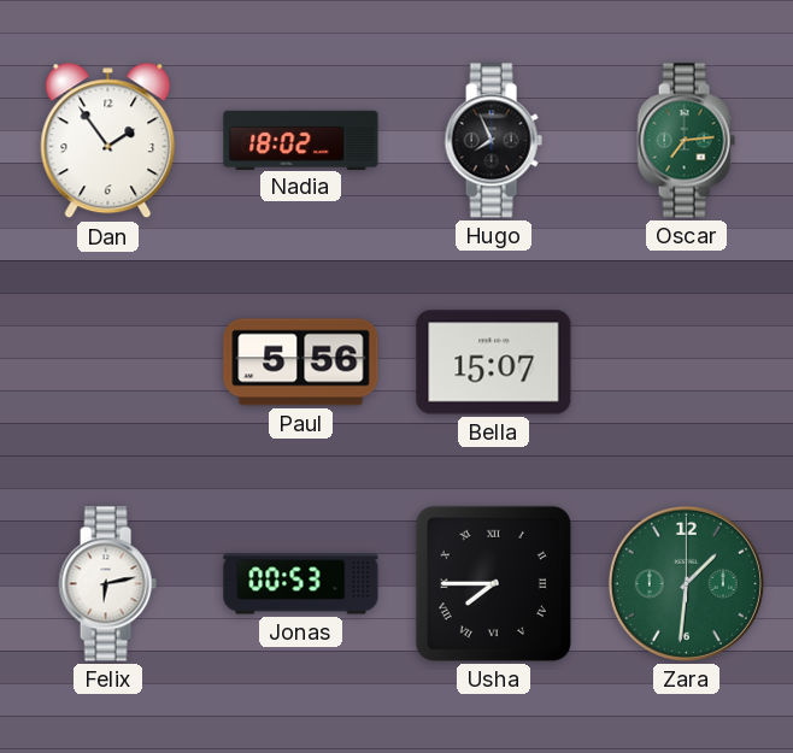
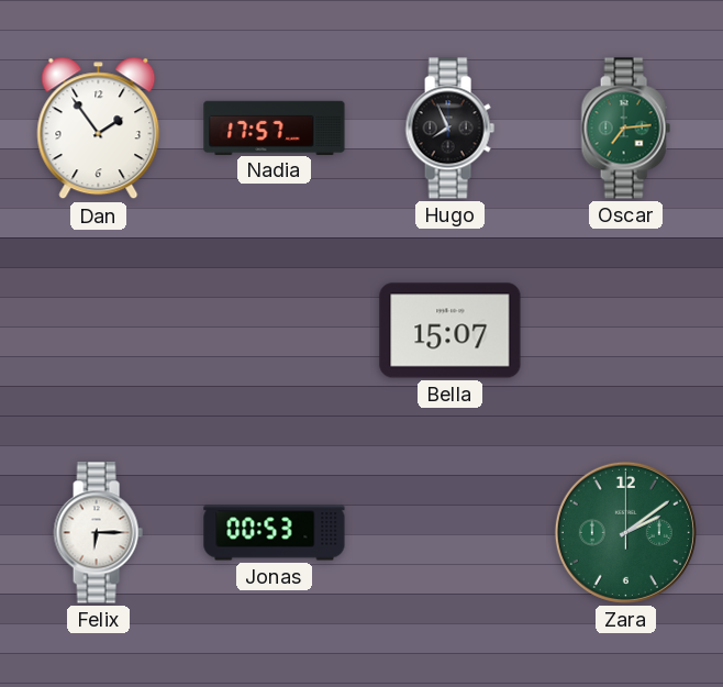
Nadia: 18:02 -> 17:57 (275, 128)
Paul: 5:56 -> none (301, 363)
Felix: 6:13 -> 6:15 (98, 533)
Usha: 7:45 -> none (493, 583)
Zara: 1:31 -> 2:09 (625, 532)
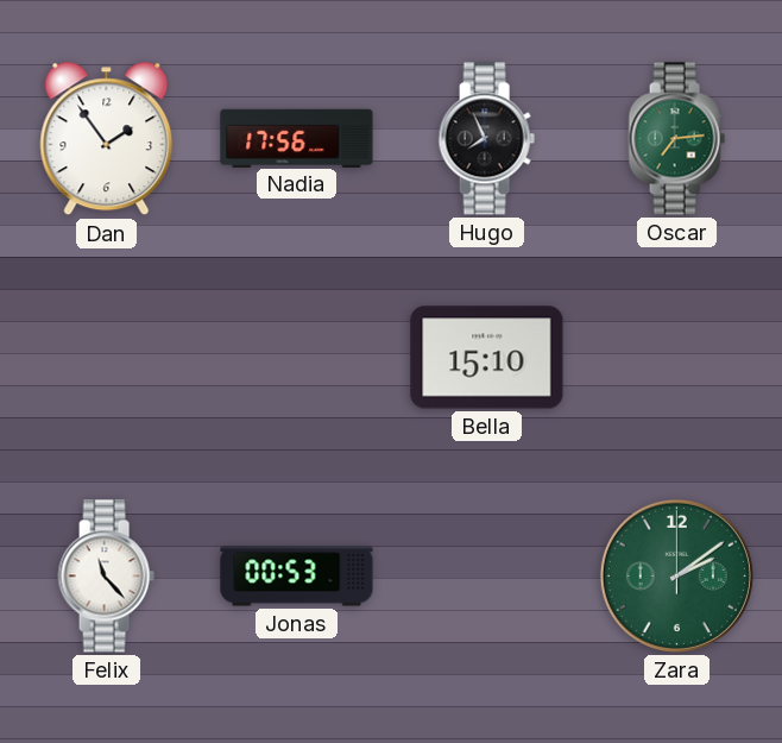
Nadia: 17:57 -> 17:56 (297, 138)
Bella: 15:07 -> 15:10 (487, 358)
Felix: 6:15 -> 11:23 (106, 577)
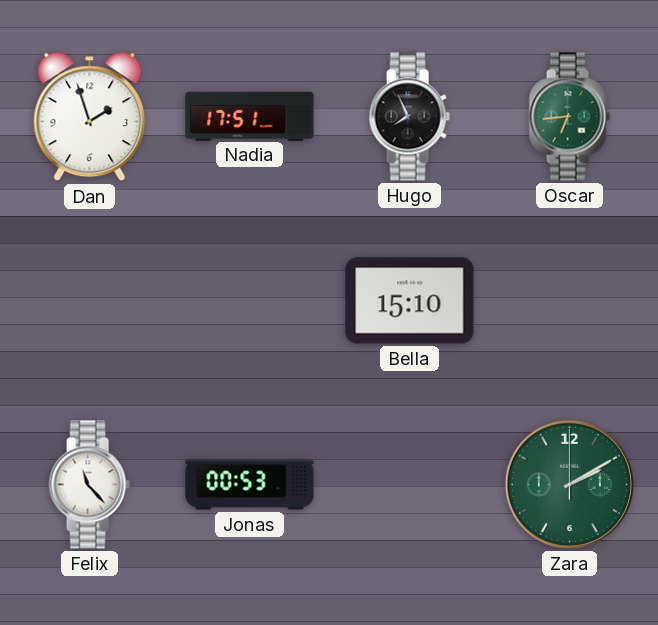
Dan: 1:54 -> 1:57 (90, 117)
Nadia: 17:56 -> 17:51 (250, 116)
Oscar: 7:14 -> 6:44 (569, 117)
Zara: 2:09 -> 2:10 (569, 484)
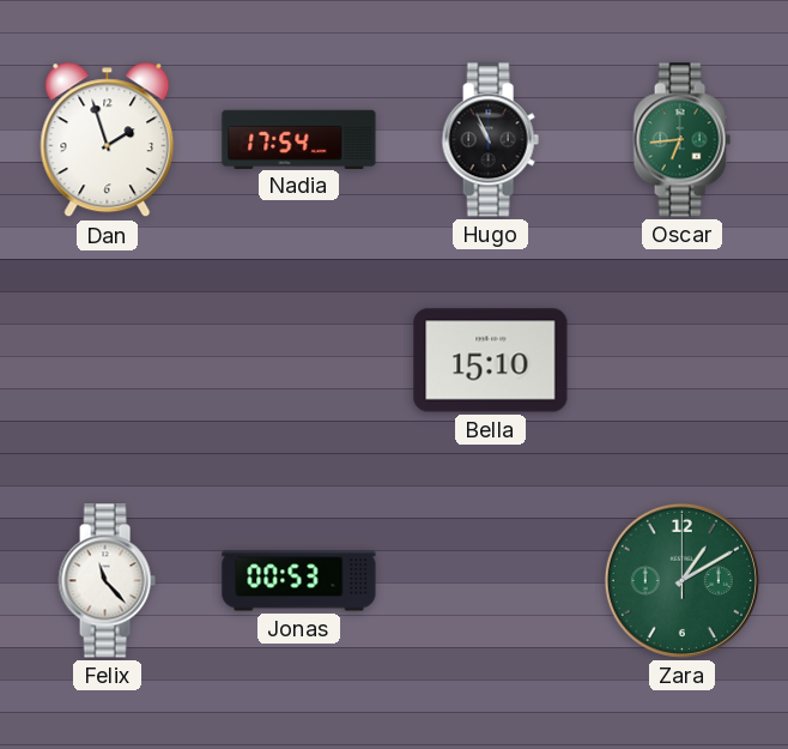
Nadia: 17:51 -> 17:54 (299, 139)
Hugo: 7:56 -> 10:56 (490, 140)
Zara: 2:10 -> 1:10 (681, 580)
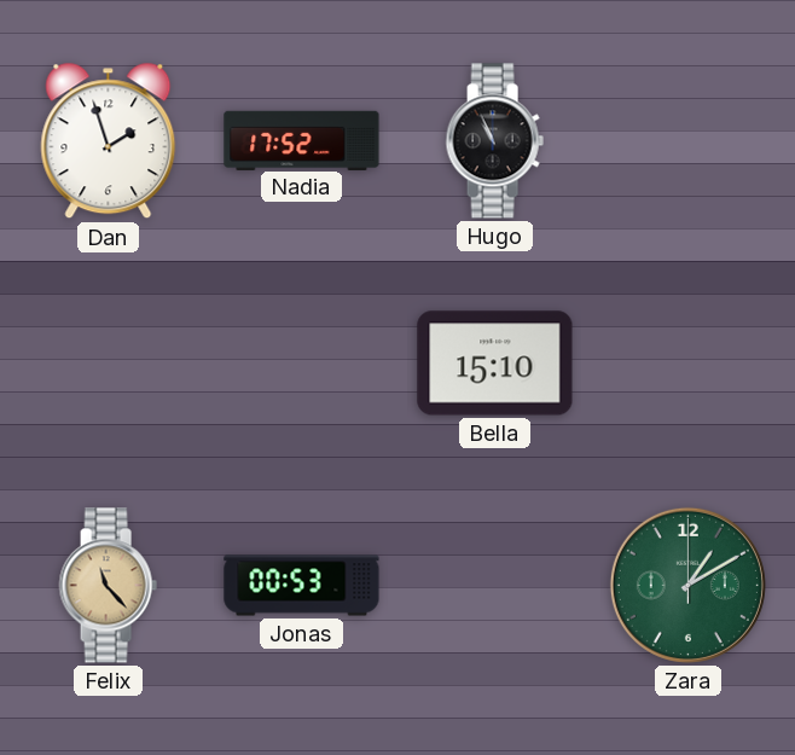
Nadia: 17:54 -> 17:52 (302, 140)
Oscar: 6:44 -> none (681, 140)
Felix dial: white -> champagne (108, 586)
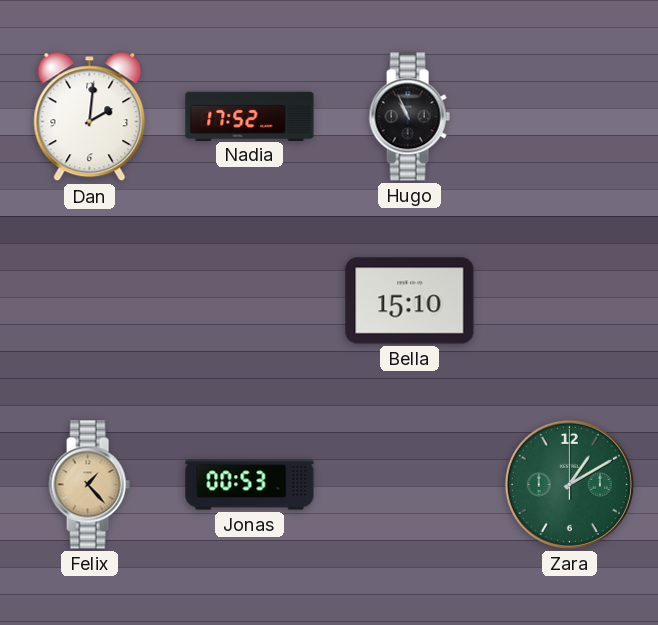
Dan: 1:57 -> 2:01 (90, 117)
Felix: 11:23 -> 1:23 (89, 485)
